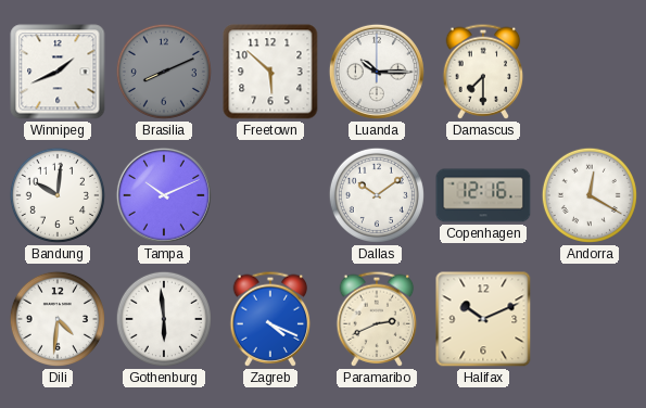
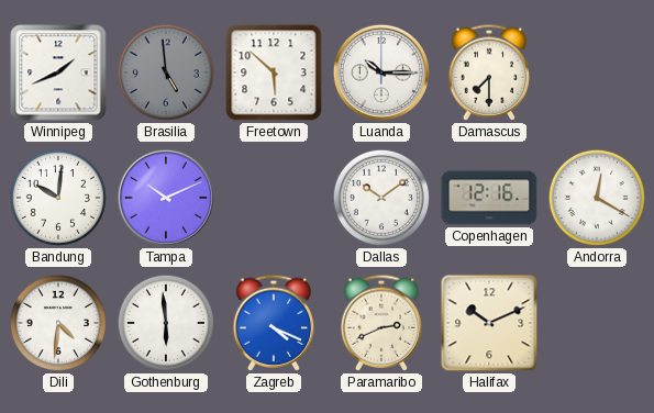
Brasilia: 8:11 -> 4:59 (166, 72)
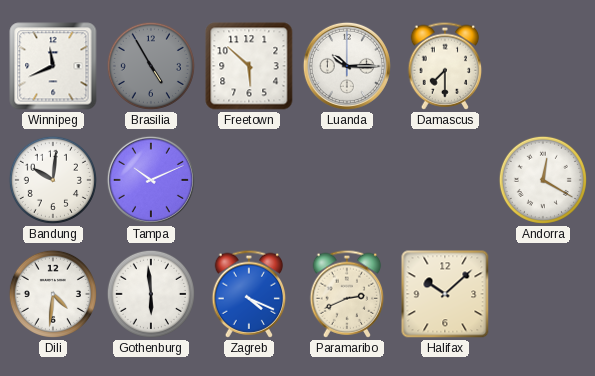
Winnipeg: 1:41 -> 11:41 (53, 66)
Brasilia: 4:59 -> 4:55 (151, 66)
Dallas: 10:09 -> none (381, 198)
Copenhagen: 12:16 -> none (489, 198)
Halifax: 10:11 -> 10:08 (445, 294)
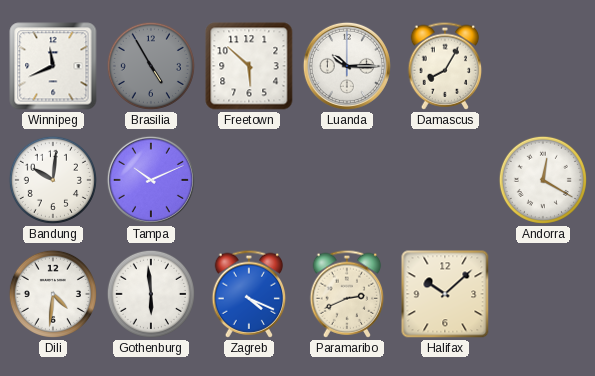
Damascus: 7:30 -> 8:05 (445, 66)
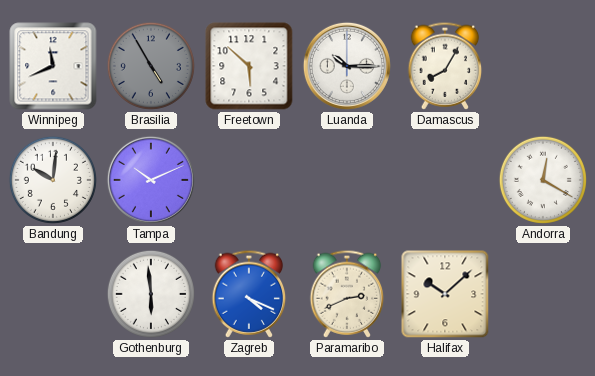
Dili: 4:31 -> none (53, 294)
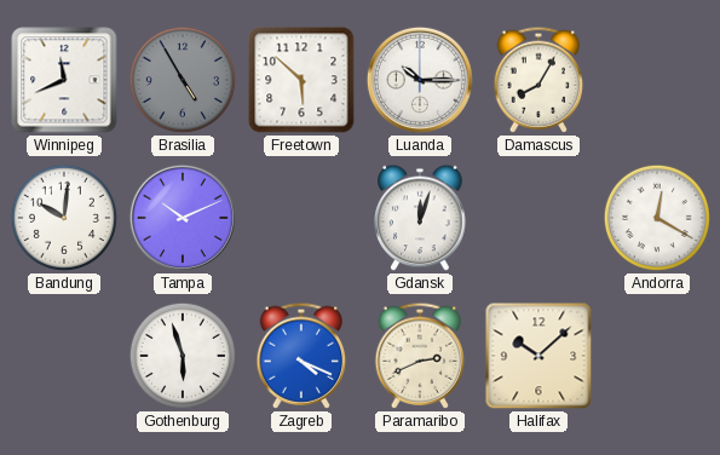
Gdansk: none -> 12:03 (420, 218)
Gothenburg: 5:59 -> 5:57 (183, 356)
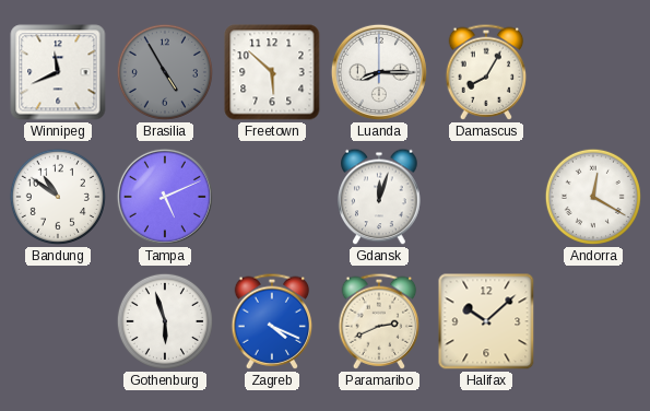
Luanda: 10:15 -> 8:15 (379, 72)
Bandung: 10:01 -> 10:51 (58, 197)
Tampa: 10:11 -> 5:11 (165, 197)
